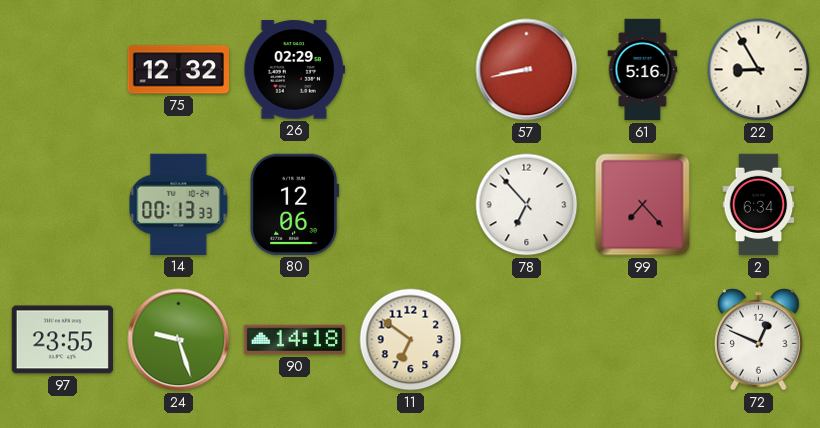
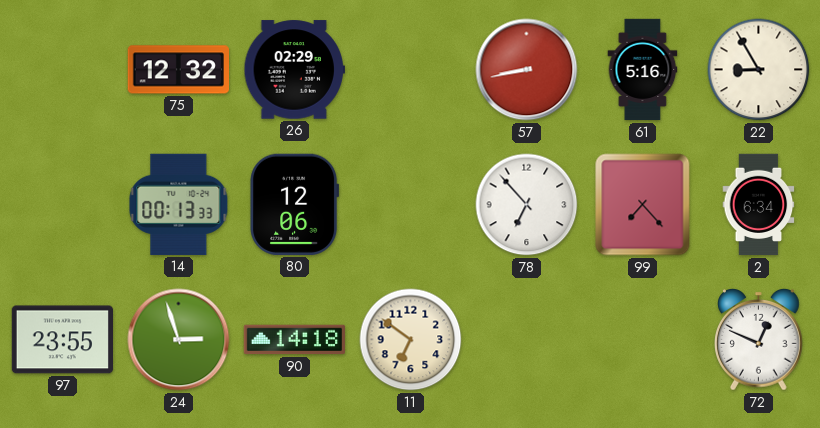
24: 9:27 -> 2:57 (179, 340)
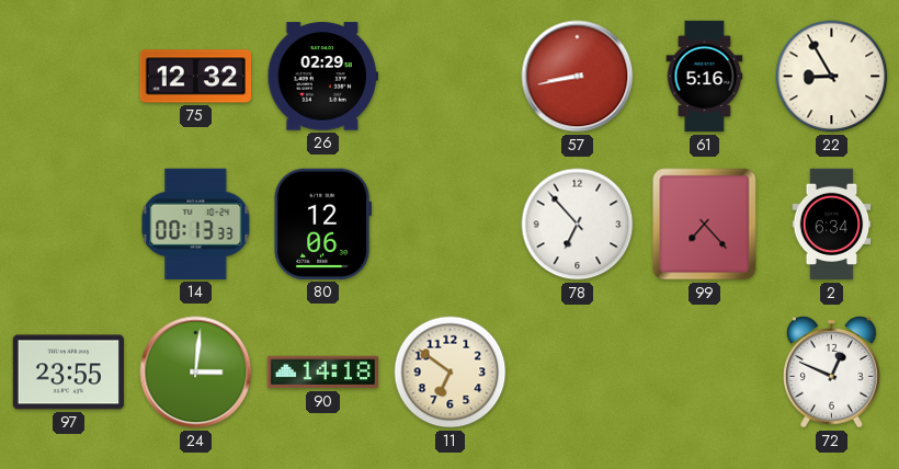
24: 2:57 -> 3:01 (196, 373)
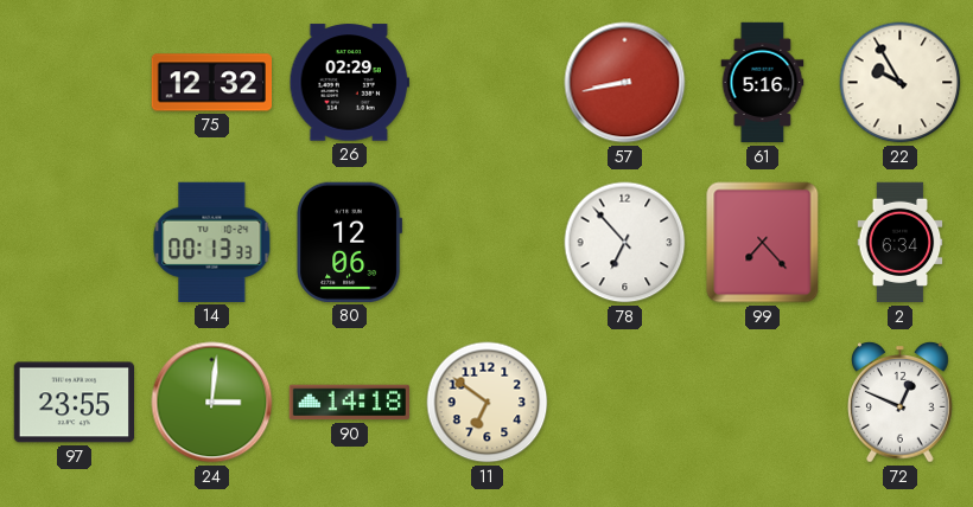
22: 8:55 -> 9:55 (901, 83)
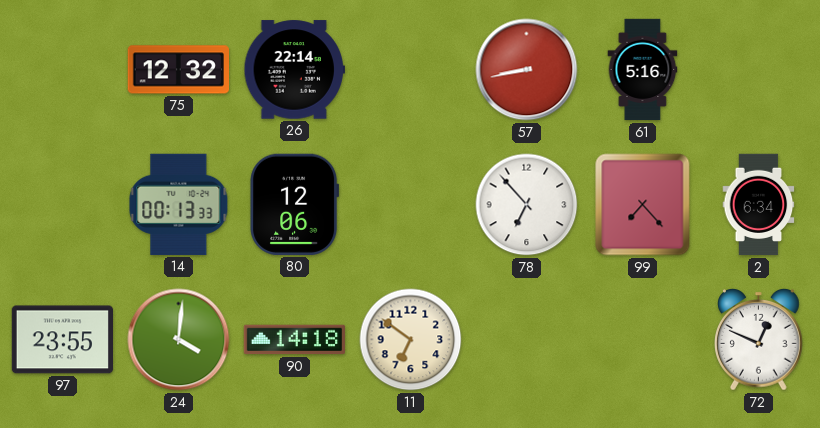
26: 02:29 -> 22:14 (294, 70)
22: 9:55 -> none (901, 83)
24: 3:01 -> 4:01 (179, 340)
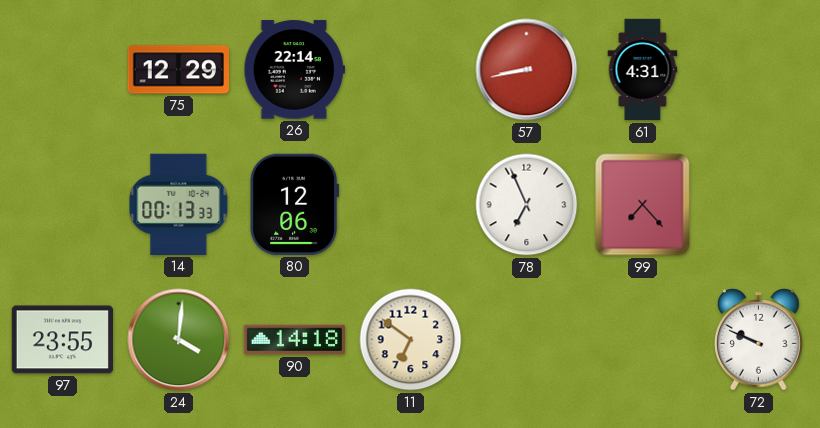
75: 12:32 -> 12:29 (178, 70)
61: 5:16 -> 4:31 (643, 70)
78: 6:53 -> 6:56 (527, 205)
2: 6:34 -> none (759, 205)
72: 12:49 -> 9:49 (759, 340)
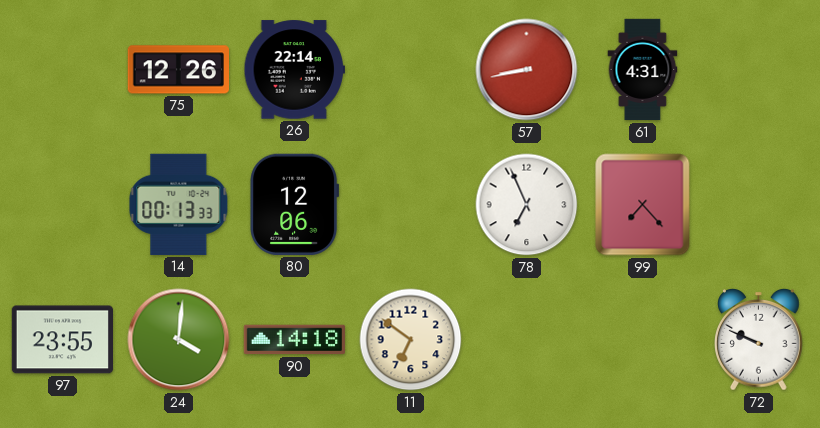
75: 12:29 -> 12:26 (178, 70)
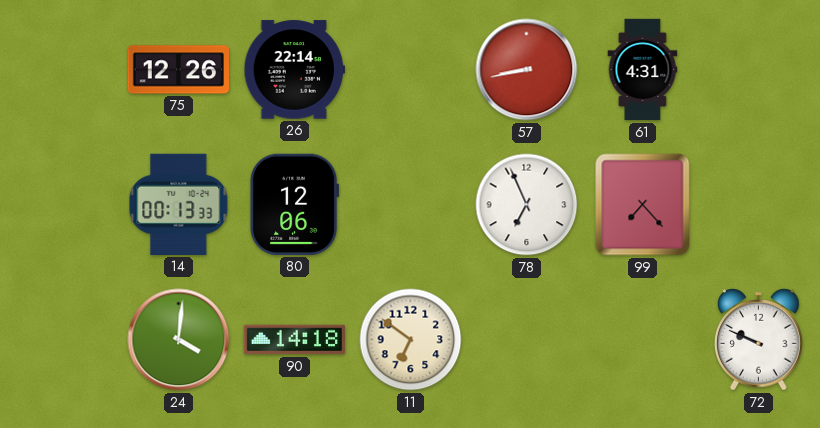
97: 23:55 -> none (62, 340)
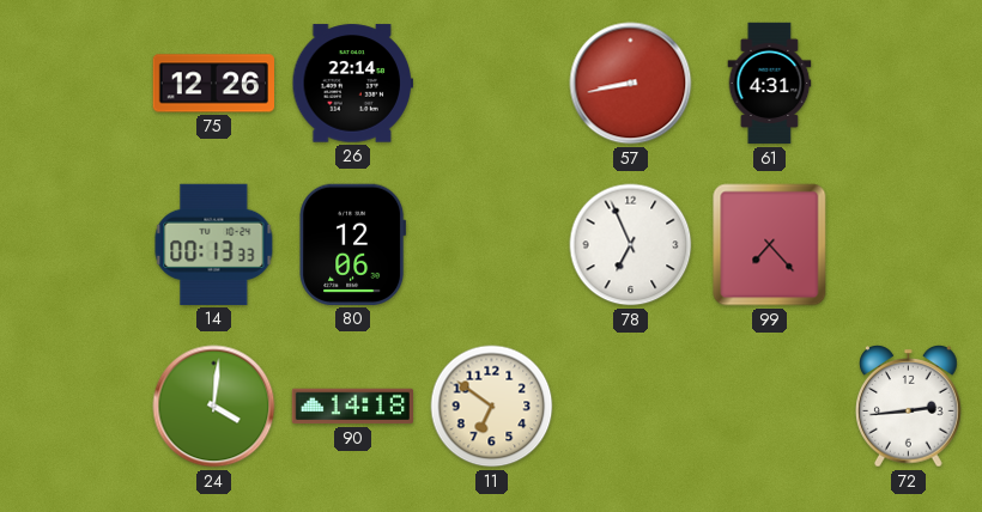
72: 9:49 -> 2:44 (909, 407)
